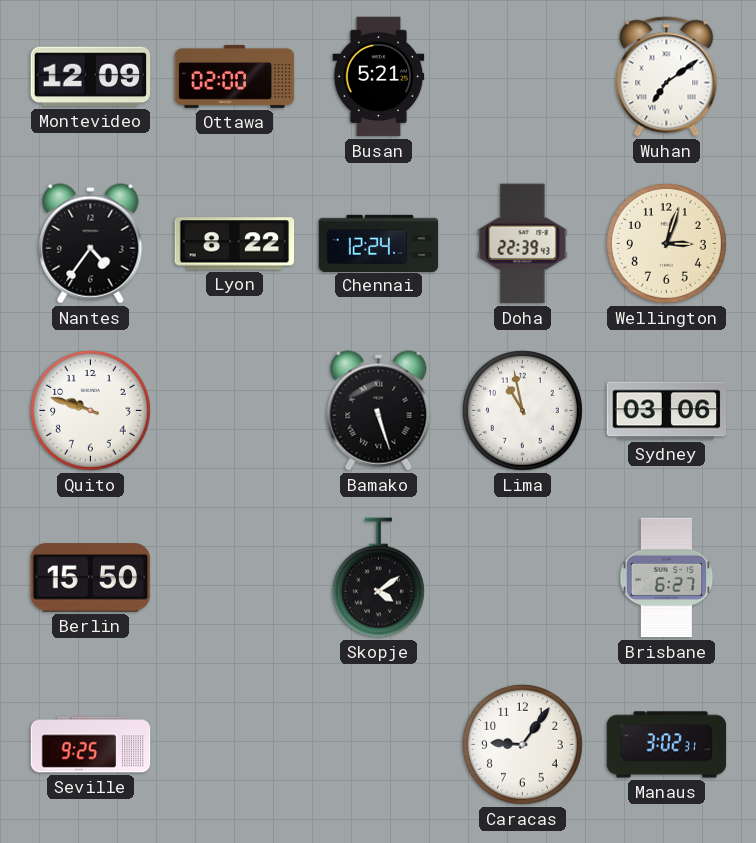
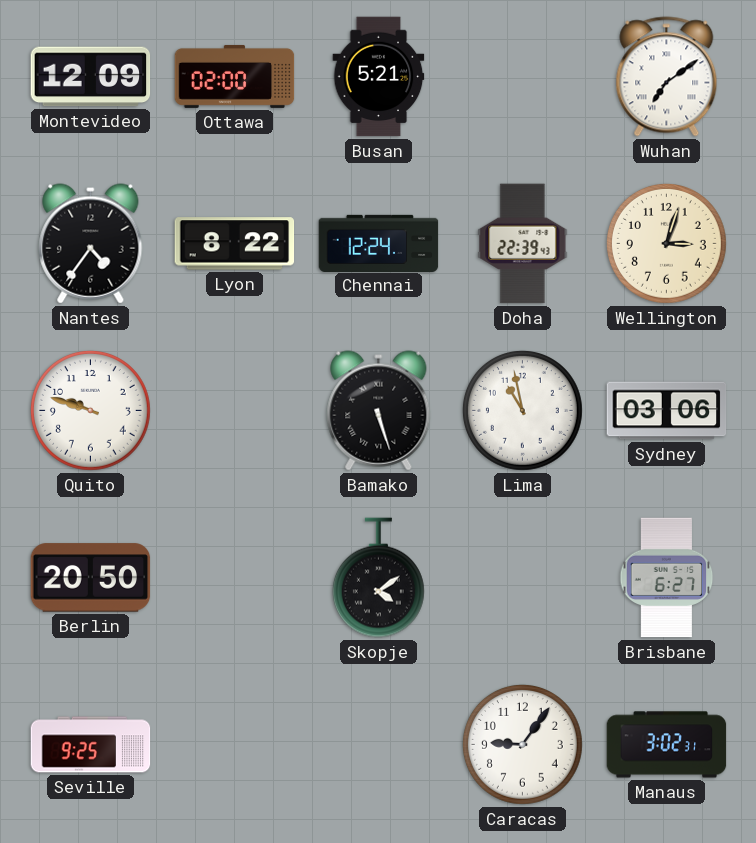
Berlin: 15:50 -> 20:50 (91, 578)
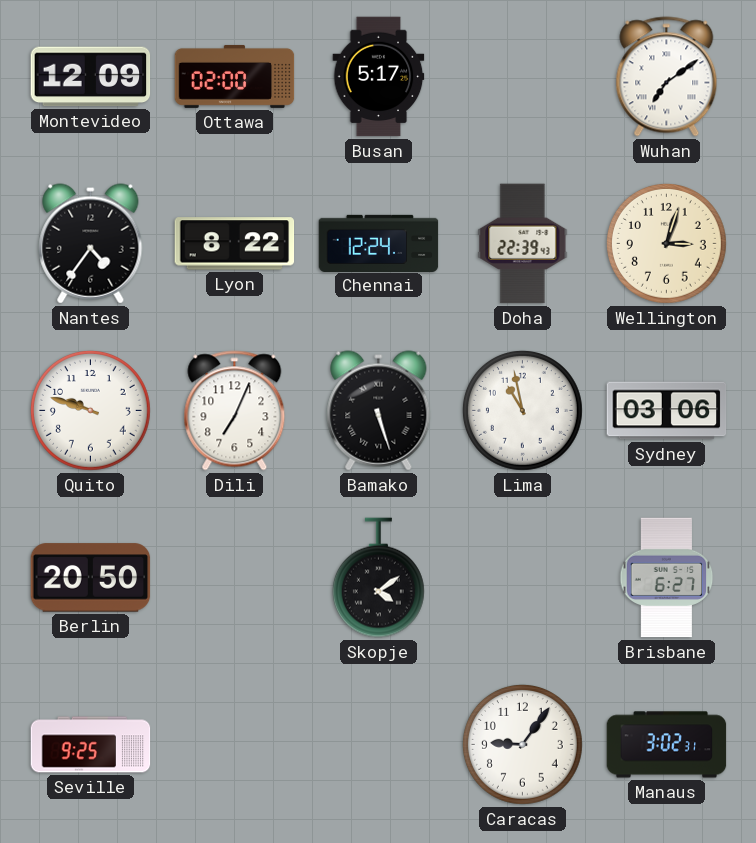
Busan: 5:21 -> 5:17 (379, 77)
Dili: none -> 7:04 (235, 411)
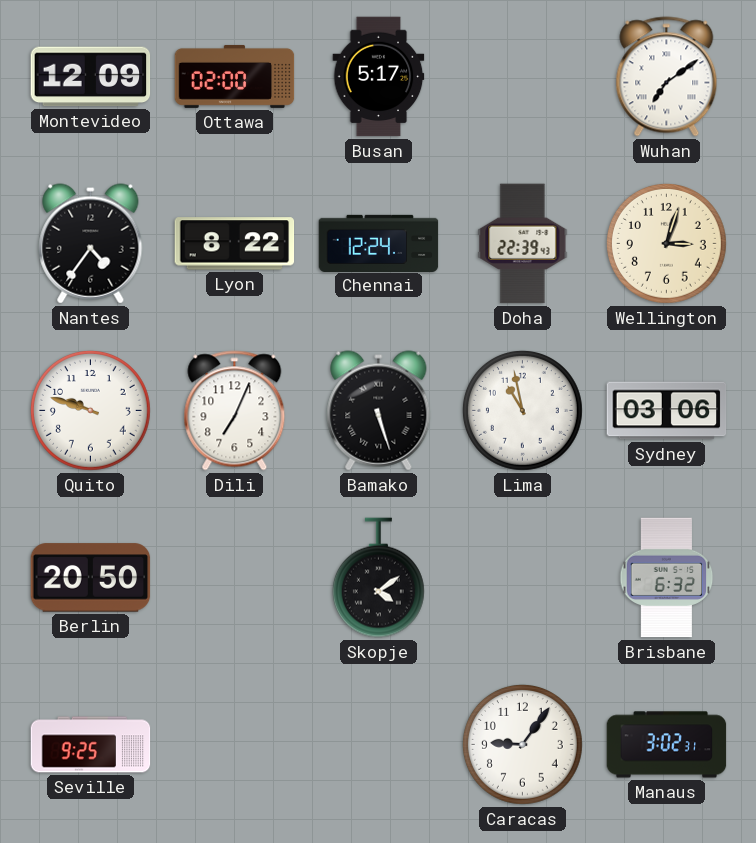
Brisbane: 6:27 -> 6:32 (667, 578)
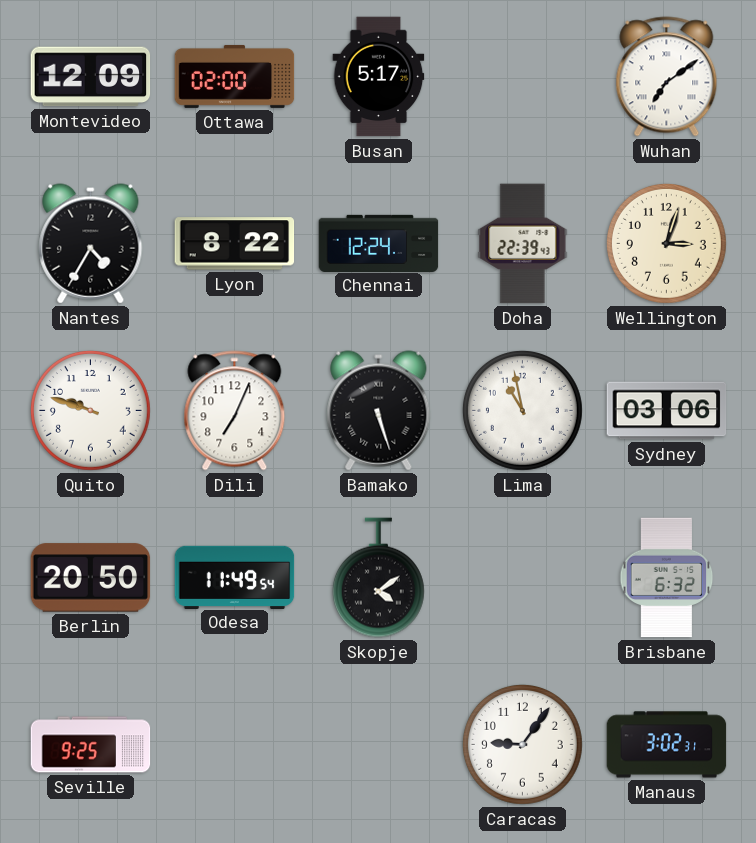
Nantes: 4:36 -> 4:35 (91, 244)
Odesa: none -> 11:49 (235, 577)
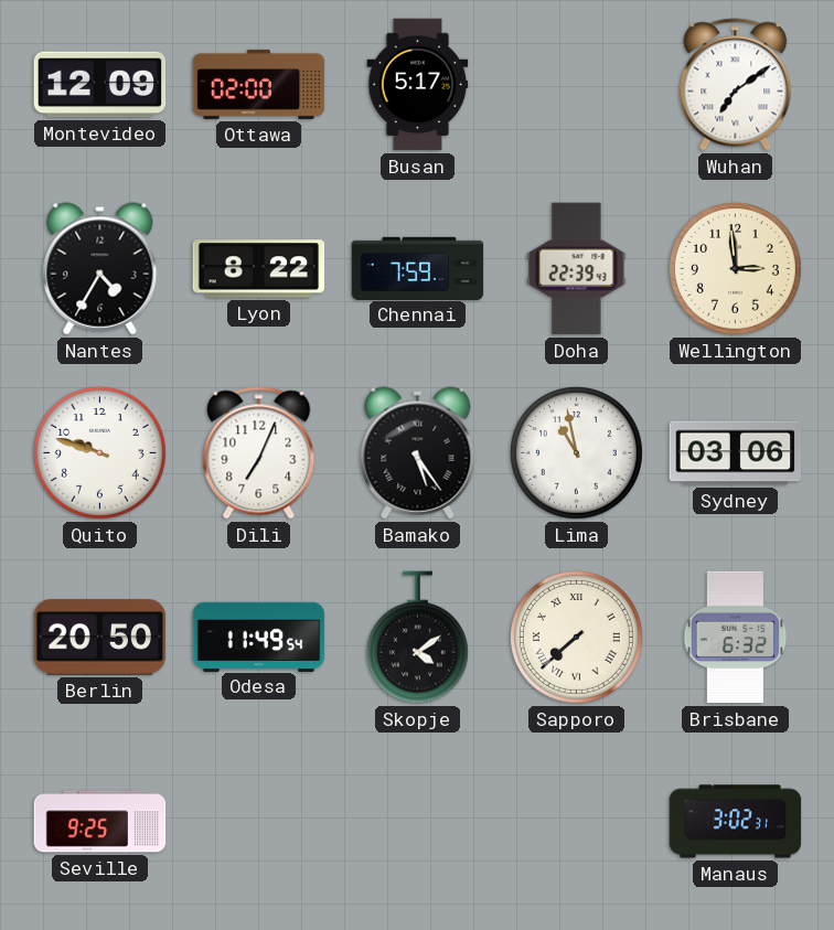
Chennai: 12:24 -> 7:59 (418, 268)
Wellington: 3:03 -> 2:59 (735, 268)
Bamako: 5:27 -> 5:24 (418, 453)
Sapporo: none -> 7:38 (576, 637)
Caracas: 9:06 -> none (522, 744)
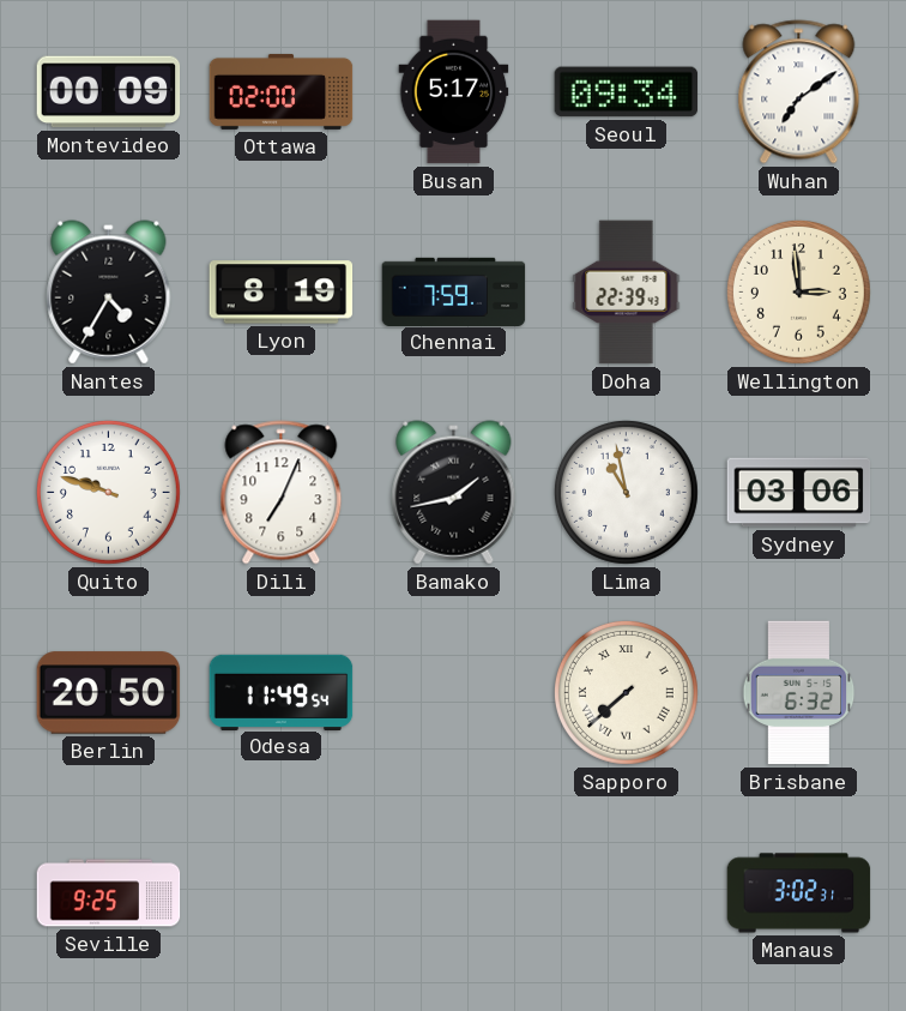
Montevideo: 12:09 -> 00:09 (109, 92)
Seoul: none -> 09:34 (627, 92)
Lyon: 8:22 -> 8:19 (282, 293)
Bamako: 5:24 -> 1:43 (454, 493)
Skopje: 4:09 -> none (417, 638)
